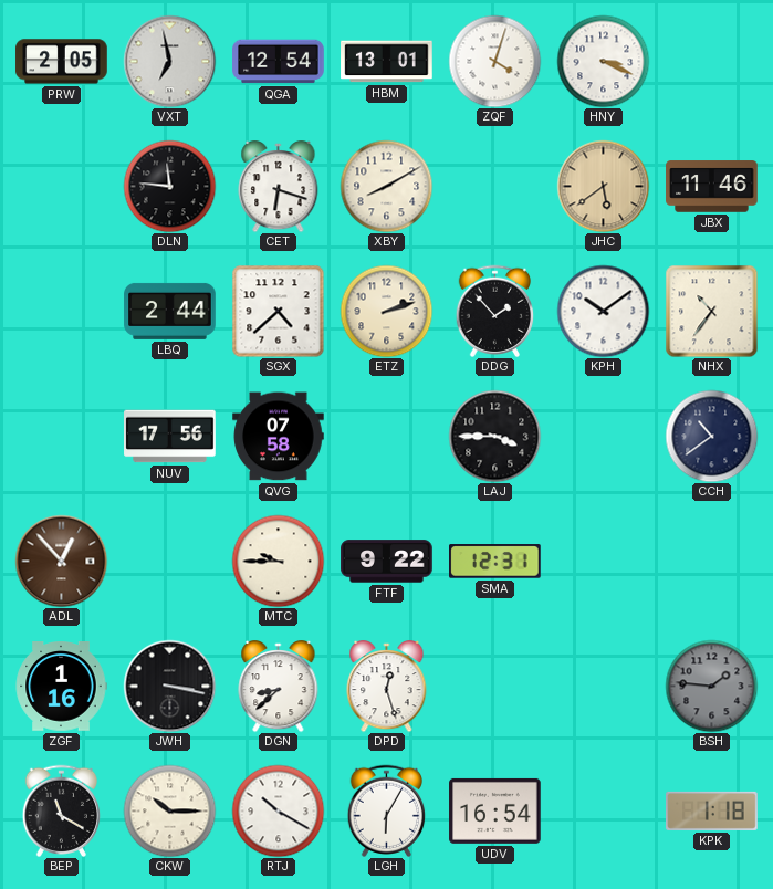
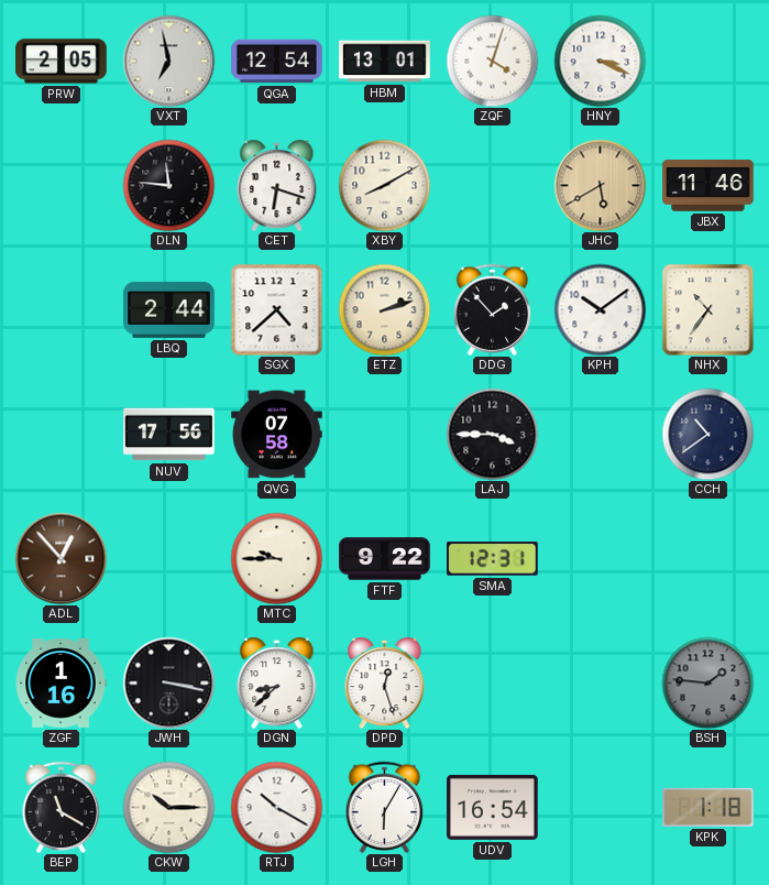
JHC: 5:39 -> 5:40 (600, 185)
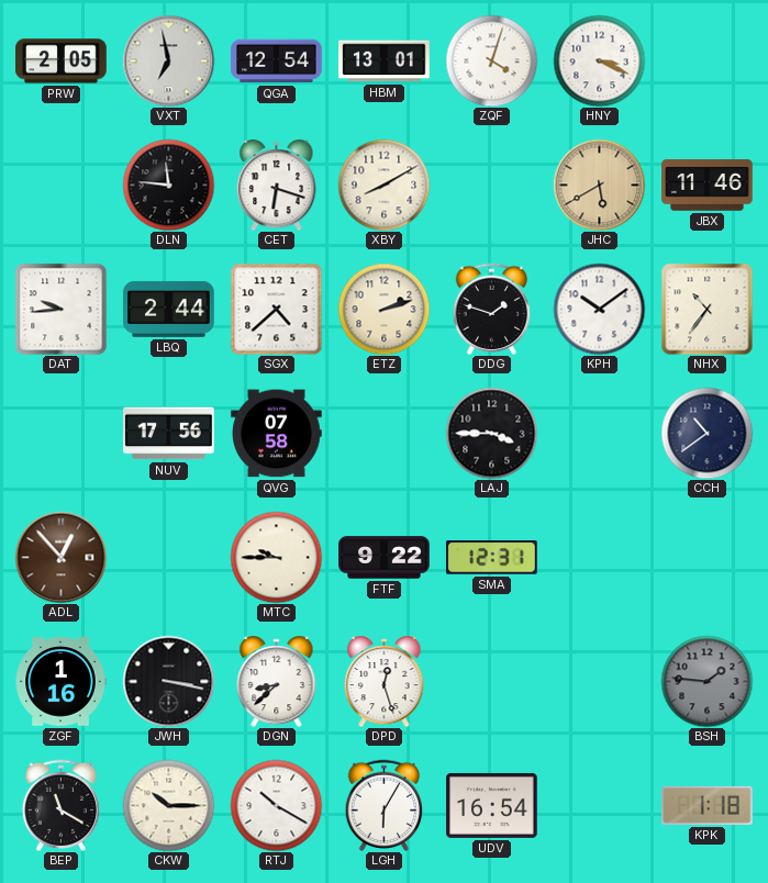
DAT: none -> 9:44 (60, 309)
DDG: 1:53 -> 1:48 (492, 309)
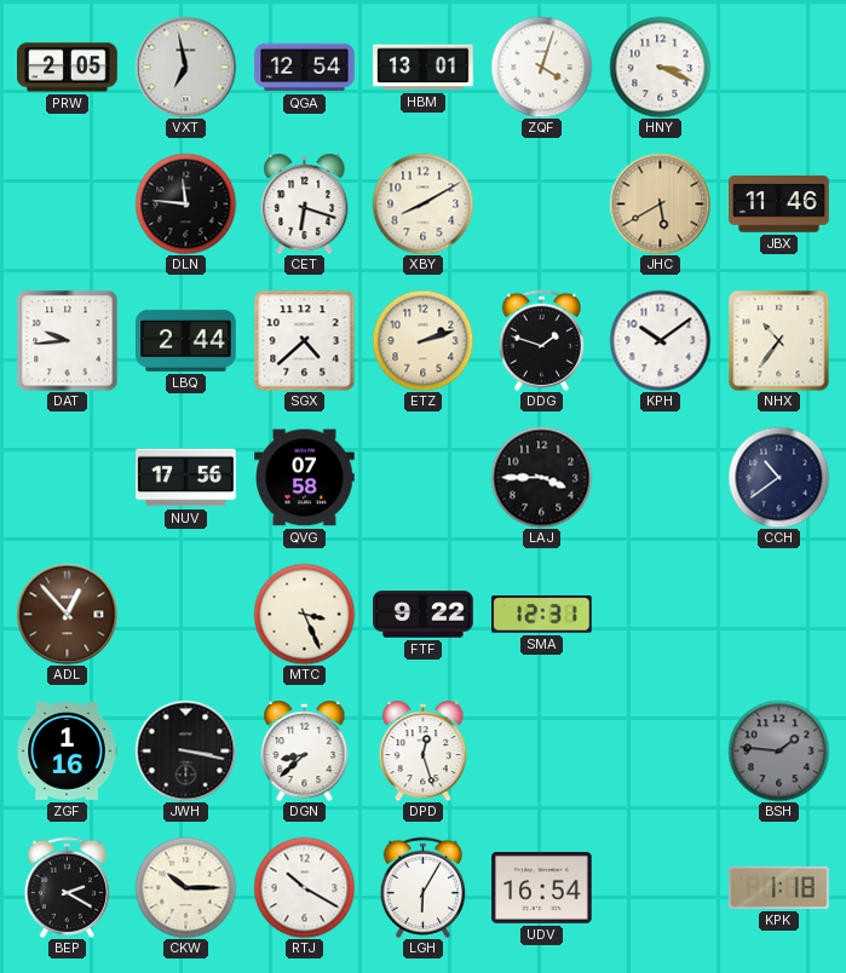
MTC: 9:45 -> 3:26 (304, 614)
BEP: 11:20 -> 2:20 (68, 887)
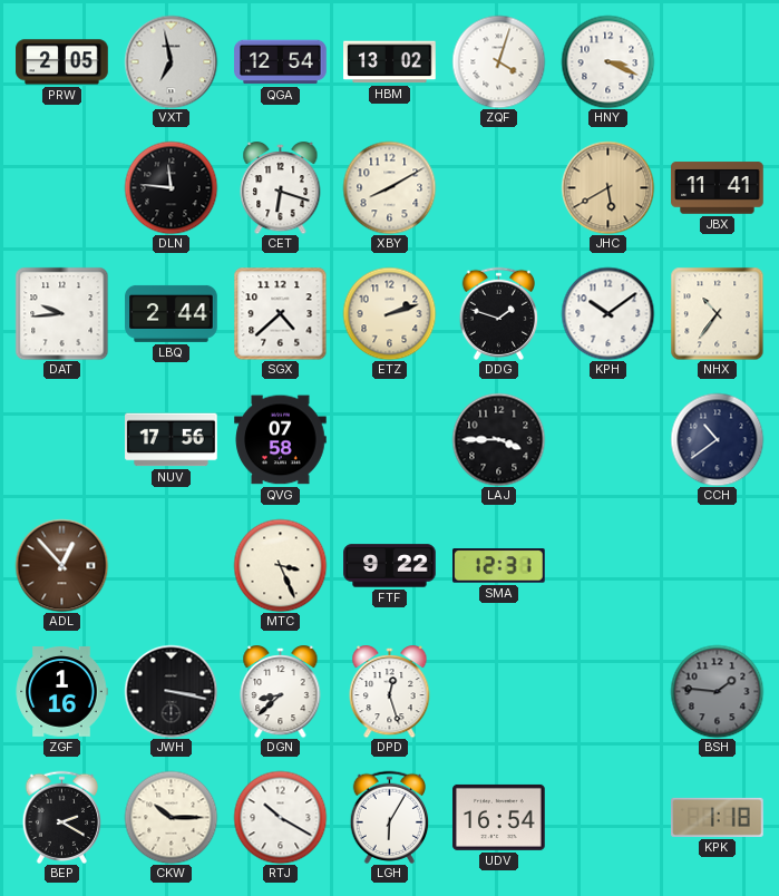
HBM: 13:01 -> 13:02 (390, 62)
JBX: 11:46 -> 11:41 (718, 188)
